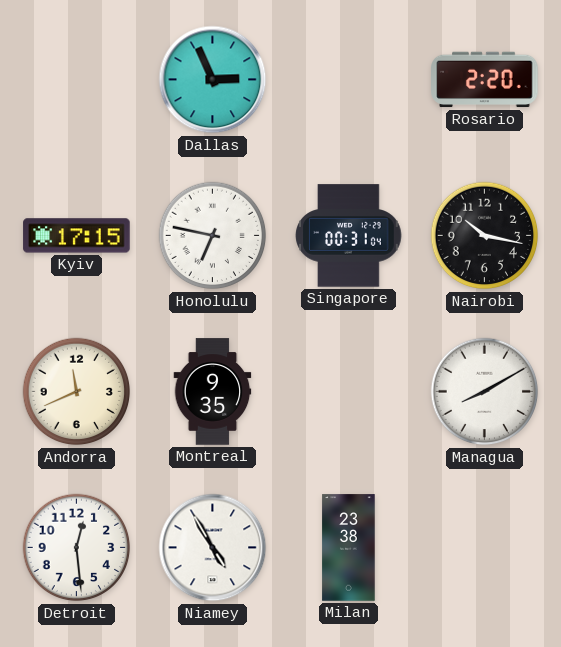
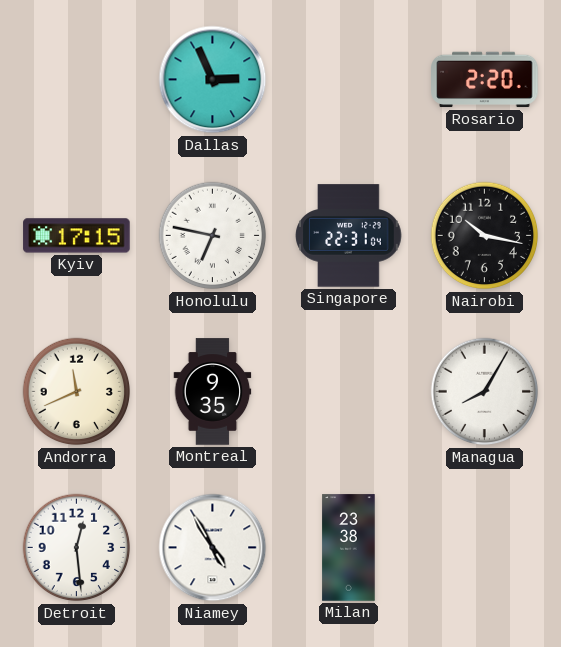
Singapore: 00:31 -> 22:31 (349, 236)
Managua: 8:10 -> 8:05 (485, 392)
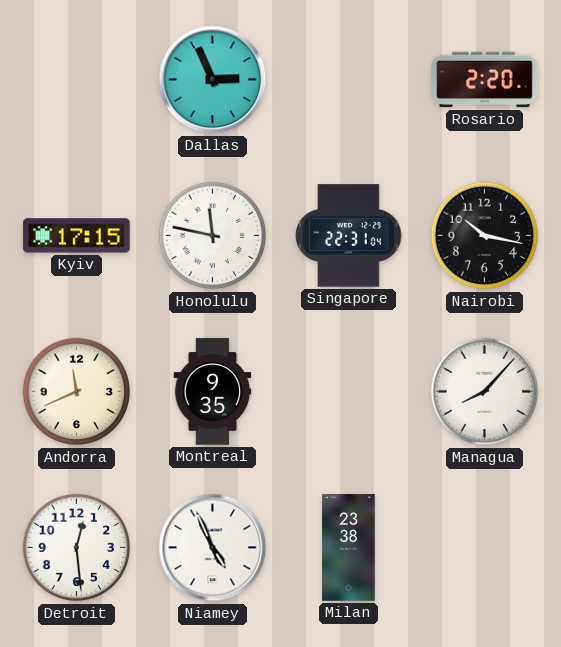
Honolulu: 6:47 -> 11:47 (213, 236)
Managua: 8:05 -> 8:07 (485, 392)
Niamey: 4:55 -> 4:56 (213, 548)
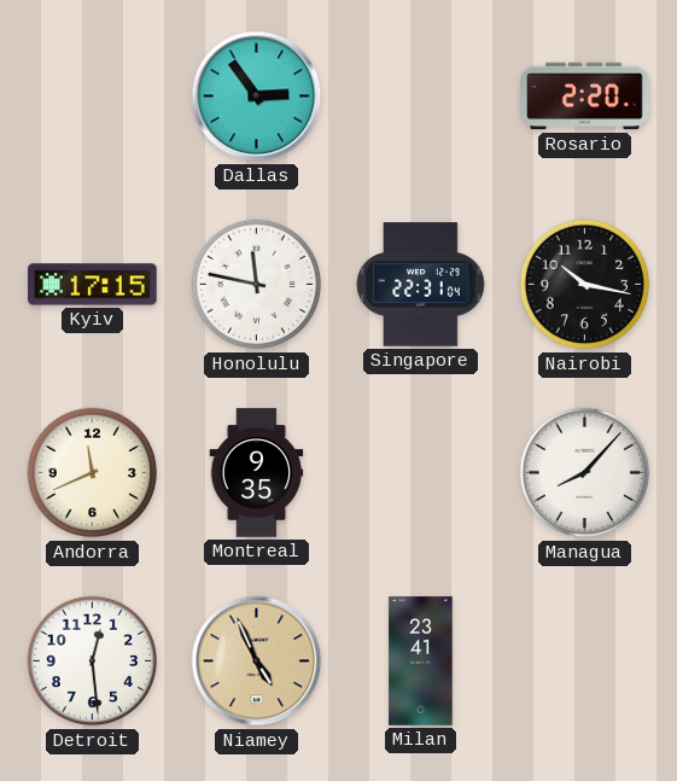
Dallas: 2:56 -> 2:54 (257, 97)
Niamey dial: white -> champagne (257, 661)
Milan: 23:38 -> 23:41 (421, 661)
